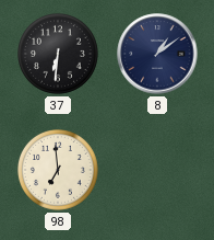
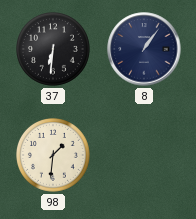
8: 1:09 -> 1:06 (144, 49)
98: 6:59 -> 1:31 (54, 156)
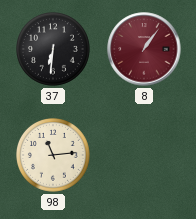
8 dial: navy -> burgundy (144, 49)
98: 1:31 -> 11:14 (54, 156)
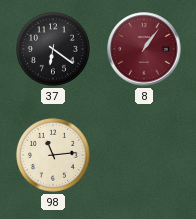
37: 6:31 -> 6:21 (54, 50)
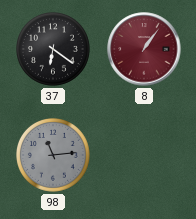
98 dial: cream -> grey (54, 156)
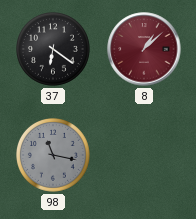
8: 1:06 -> 1:08 (144, 49)
98: 11:14 -> 11:17 (54, 156)
